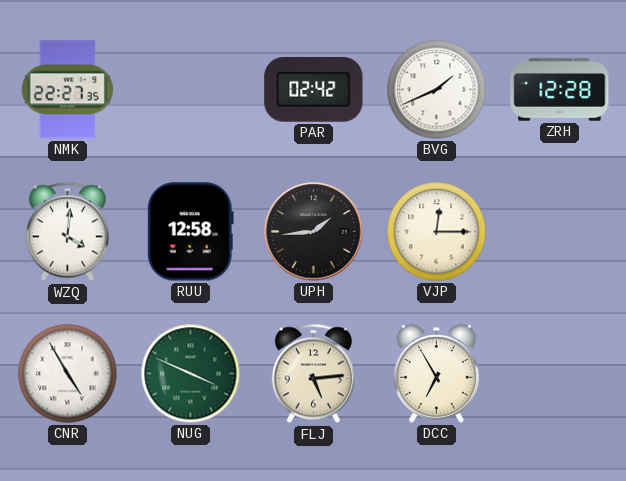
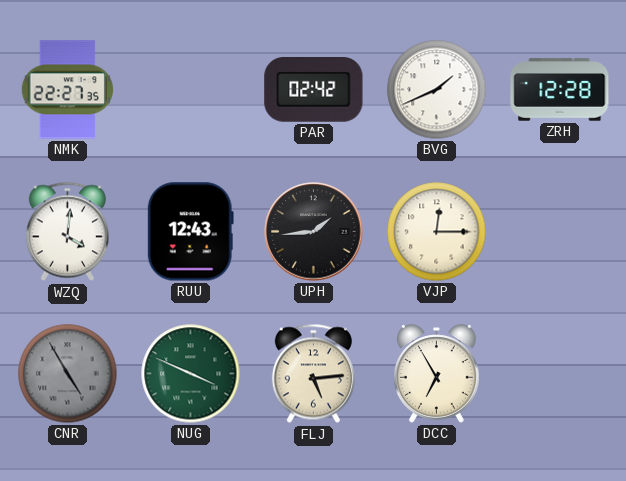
RUU: 12:58 -> 12:43 (190, 232)
CNR dial: white -> grey (68, 374)
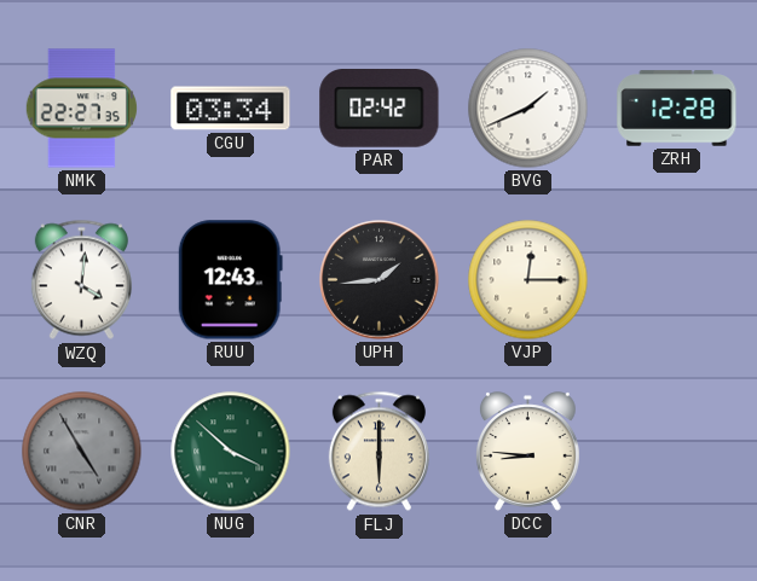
CGU: none -> 03:34 (231, 109)
NUG: 3:49 -> 3:52 (231, 452)
FLJ: 5:14 -> 6:00 (379, 452)
DCC: 6:55 -> 8:46 (528, 452)
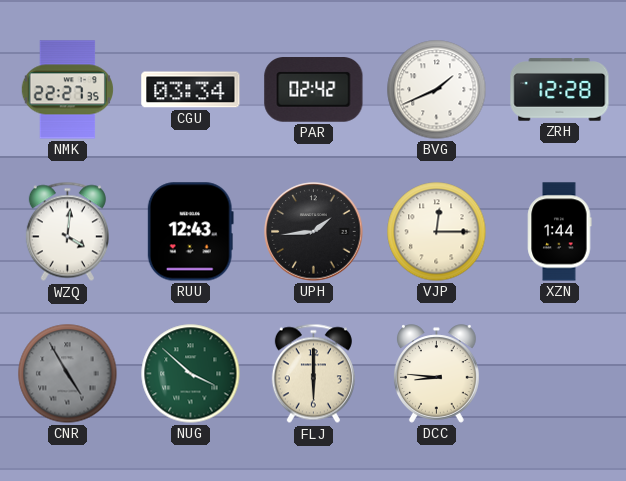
XZN: none -> 1:44 (560, 232)
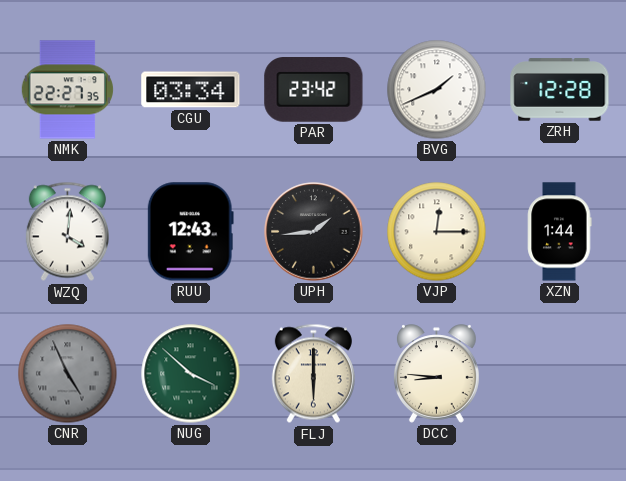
PAR: 02:42 -> 23:42 (314, 90)
CNR: 4:55 -> 4:56 (68, 374)
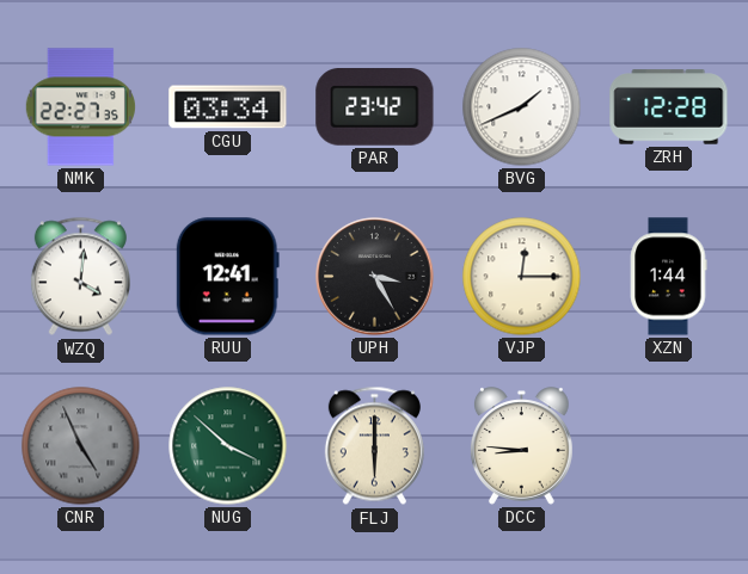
RUU: 12:43 -> 12:41 (227, 277)
UPH: 1:44 -> 3:25 (375, 277)
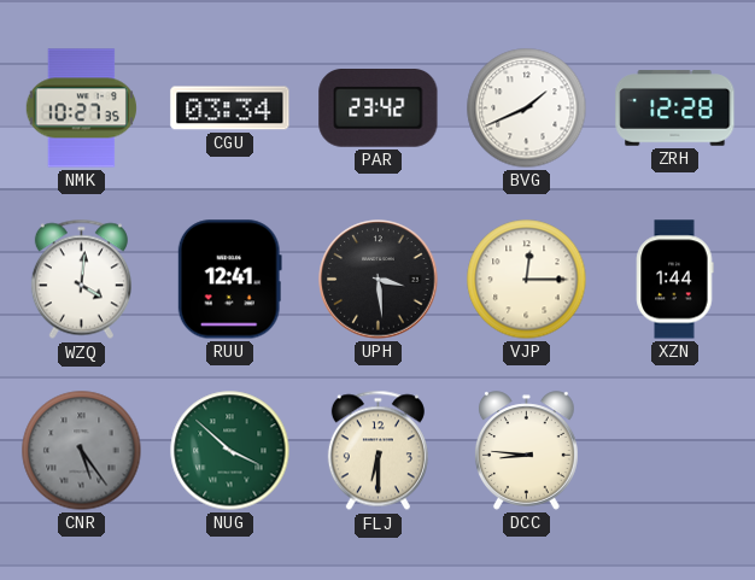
NMK: 22:27 -> 10:27 (81, 109)
UPH: 3:25 -> 3:29 (379, 280)
CNR: 4:56 -> 5:24 (82, 451)
FLJ: 6:00 -> 6:30 (377, 451)
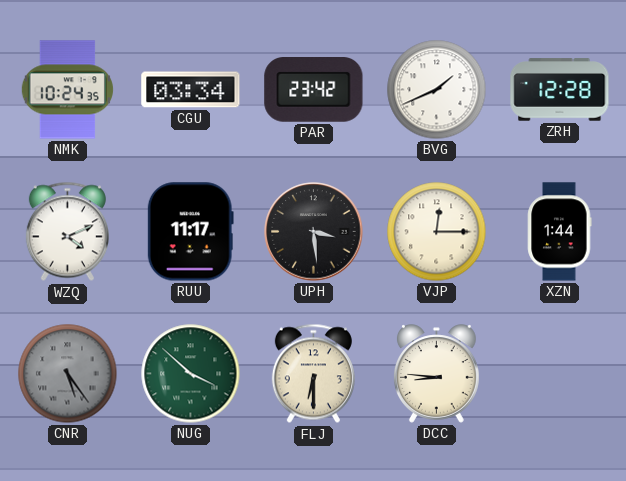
NMK: 10:27 -> 10:24 (67, 90)
WZQ: 4:01 -> 4:11 (67, 232)
RUU: 12:41 -> 11:17 (190, 232)
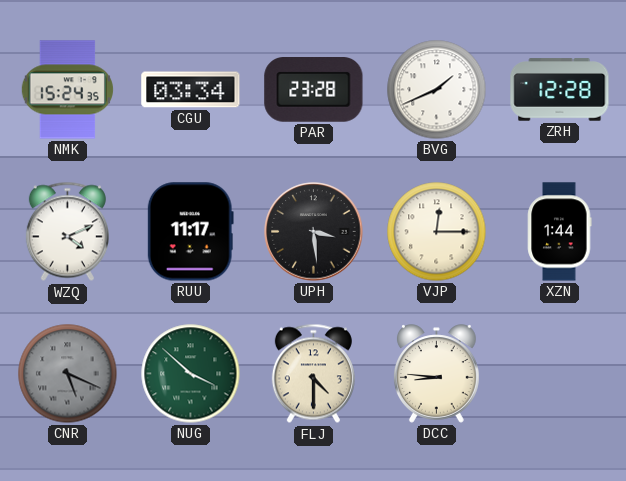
NMK: 10:24 -> 15:24 (67, 90)
PAR: 23:42 -> 23:28 (314, 90)
CNR: 5:24 -> 5:19 (68, 374)
FLJ: 6:30 -> 4:30 (313, 374)
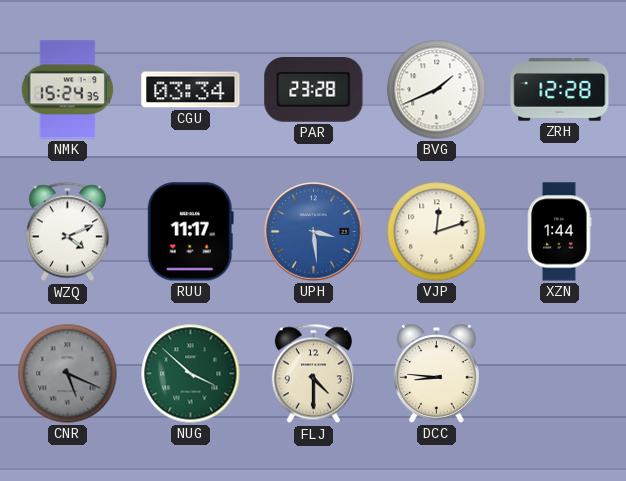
UPH dial: black -> blue (314, 232)
VJP: 12:15 -> 12:12 (437, 232)
